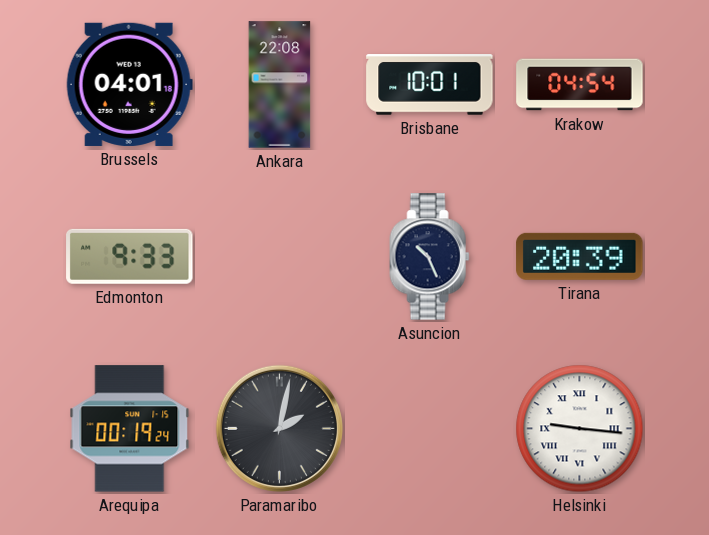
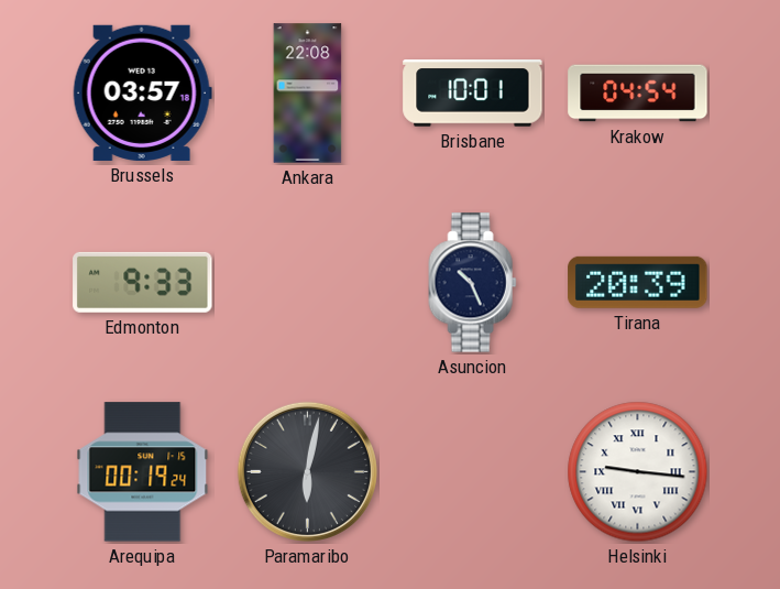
Brussels: 04:01 -> 03:57 (142, 92)
Paramaribo: 2:02 -> 6:02 (307, 471)
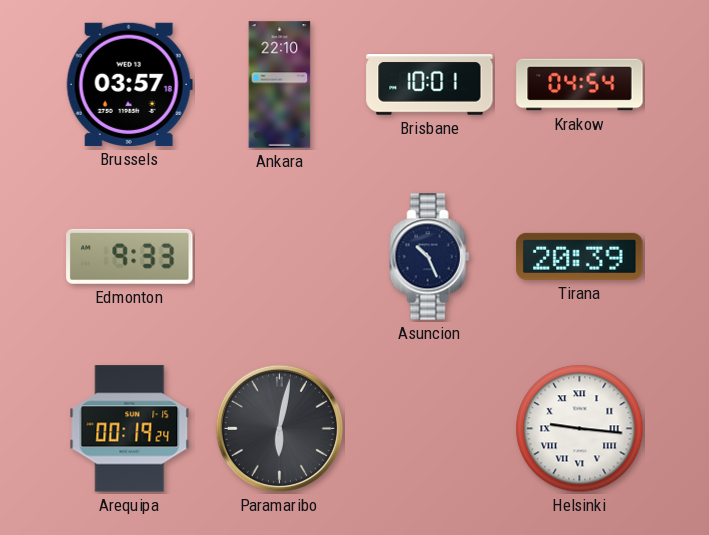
Ankara: 22:08 -> 22:10 (280, 85)
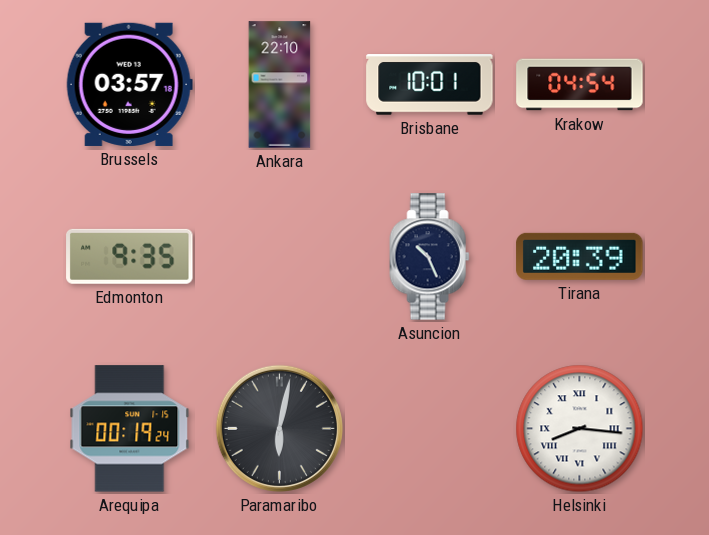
Edmonton: 9:33 -> 9:35 (130, 256)
Helsinki: 9:16 -> 8:16 (580, 429)
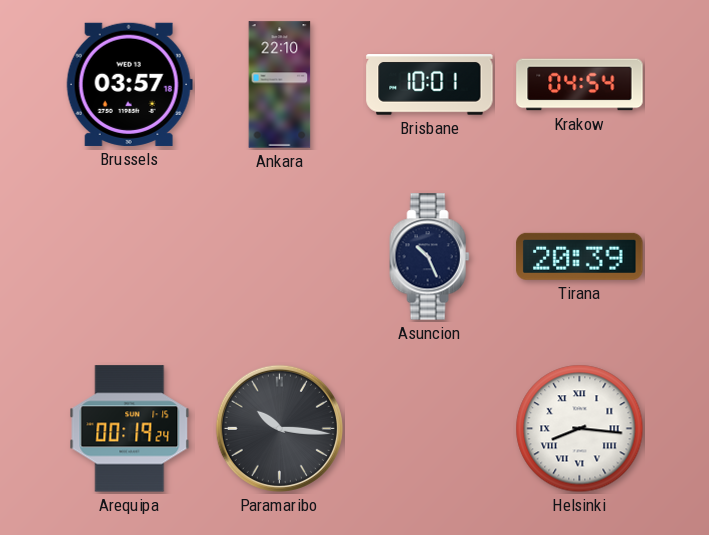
Edmonton: 9:35 -> none (130, 256)
Paramaribo: 6:02 -> 10:16 (279, 428)
